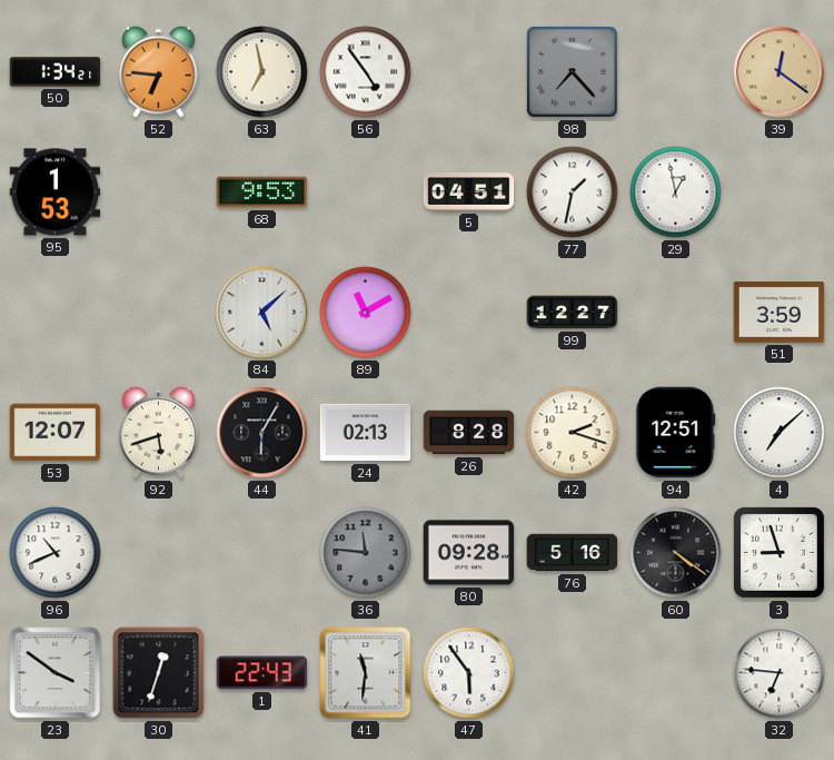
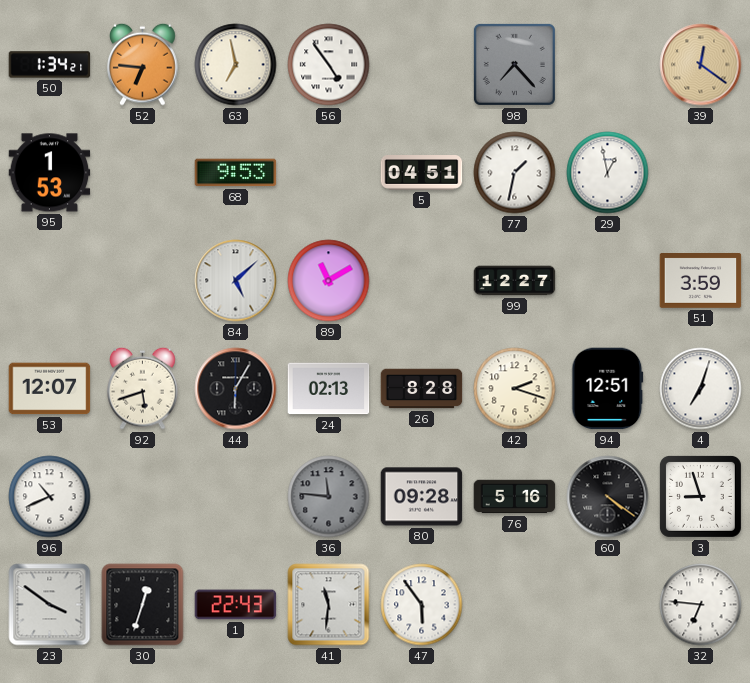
4: 7:08 -> 7:03 (701, 389)
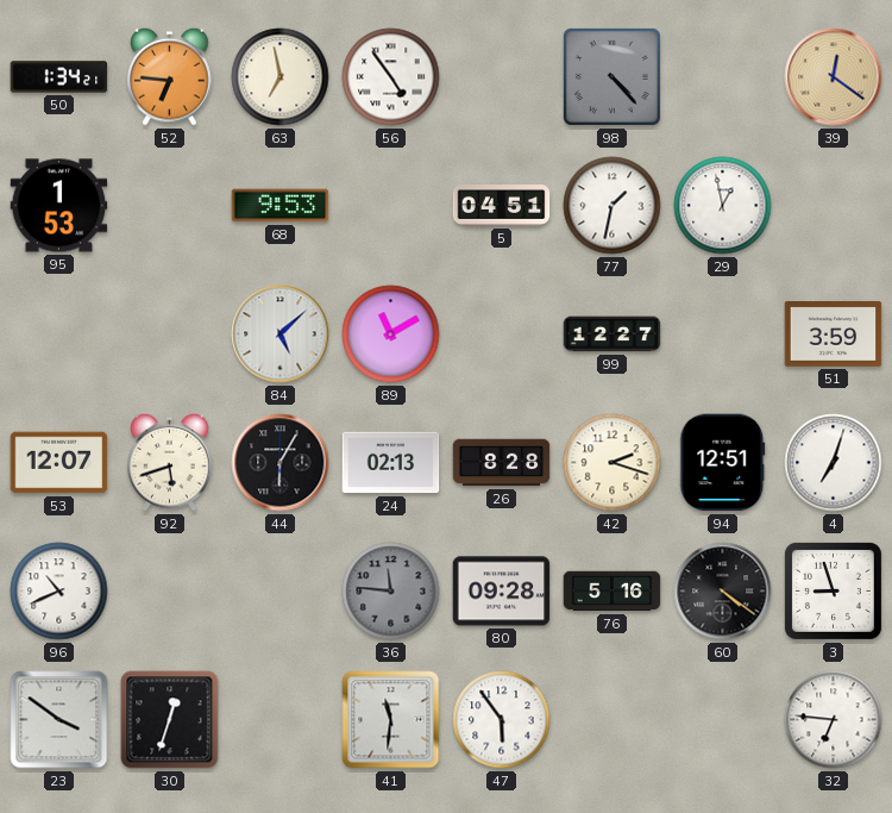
98: 7:23 -> 4:23 (611, 76)
1: 22:43 -> none (236, 605)
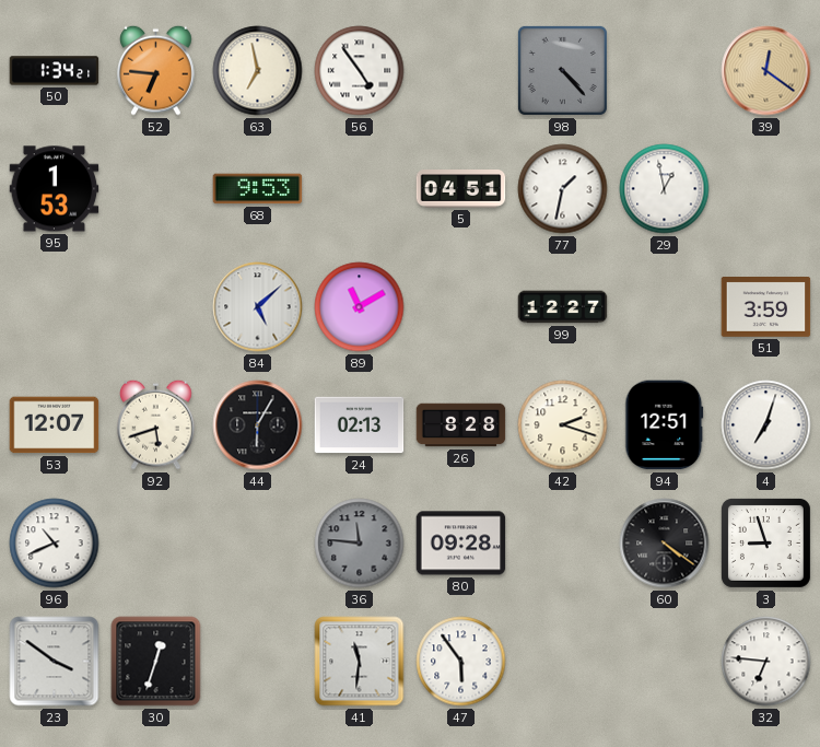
76: 5:16 -> none (613, 592)
